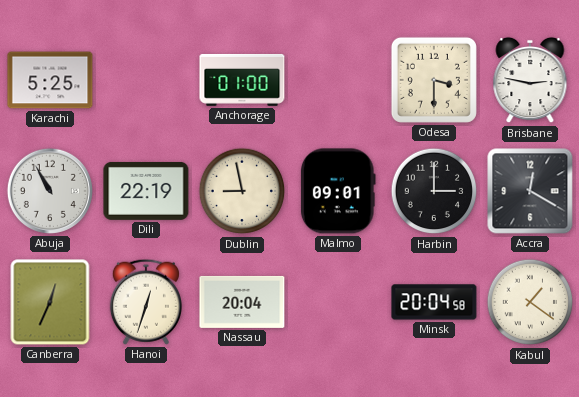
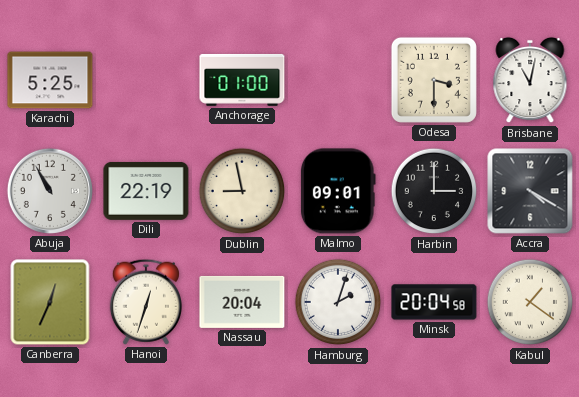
Brisbane: 2:47 -> 11:02 (530, 80)
Accra: 12:20 -> 4:20 (530, 191)
Hamburg: none -> 2:03 (338, 302)
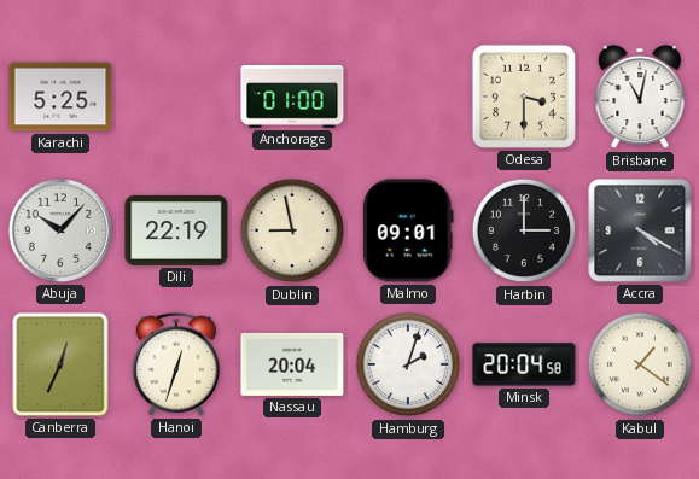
Abuja: 10:55 -> 10:07 (60, 230)
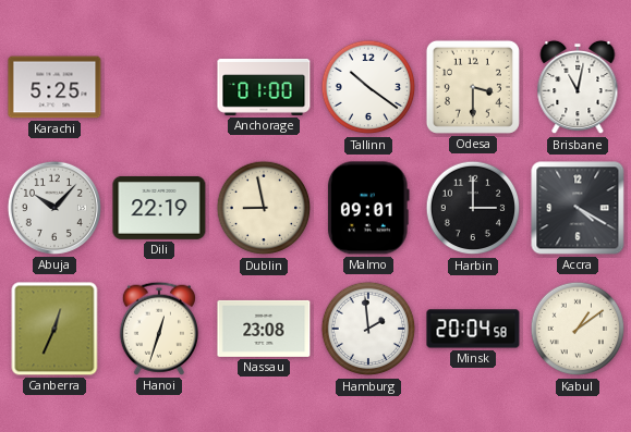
Tallinn: none -> 10:21 (368, 87)
Nassau: 20:04 -> 23:08 (264, 329)
Hamburg: 2:03 -> 1:59 (368, 329)
Kabul: 1:21 -> 1:09 (578, 329)
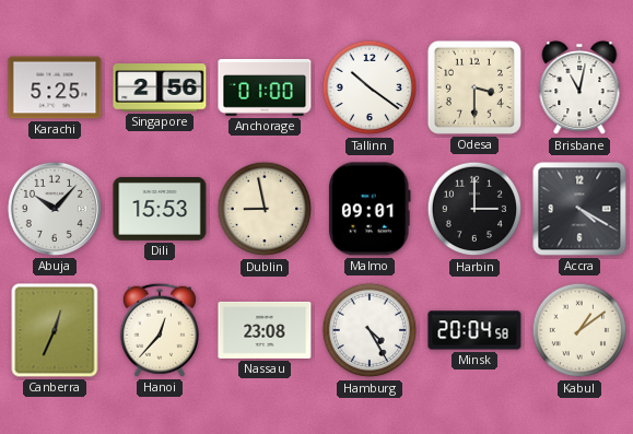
Singapore: none -> 2:56 (160, 87)
Dili: 22:19 -> 15:53 (160, 209)
Hanoi: 12:33 -> 12:37 (160, 330)
Hamburg: 1:59 -> 4:25 (370, 330)
